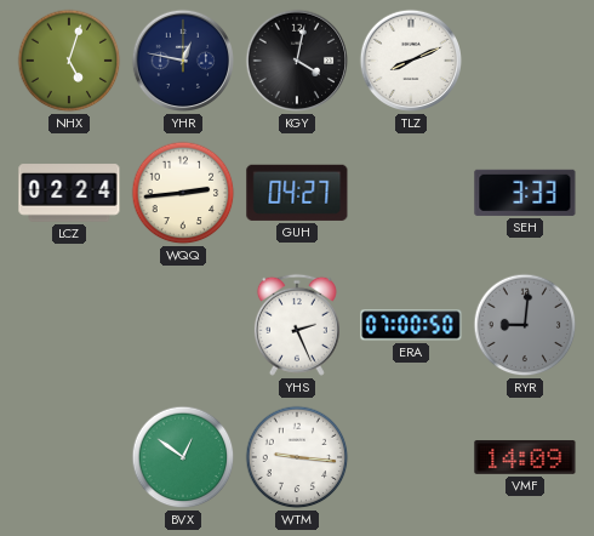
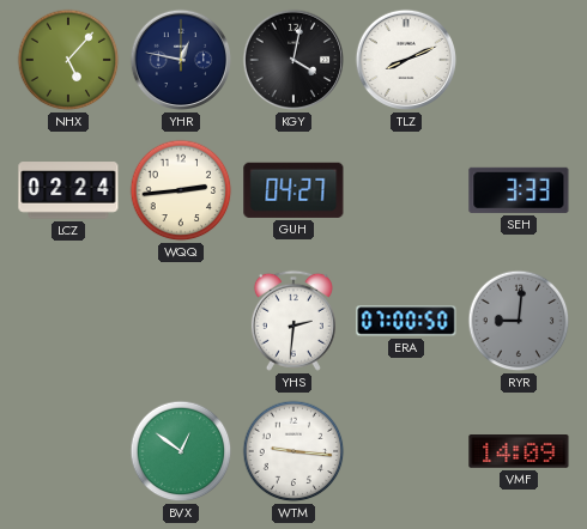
NHX: 5:03 -> 5:07 (68, 60)
YHS: 2:26 -> 2:31 (293, 321)
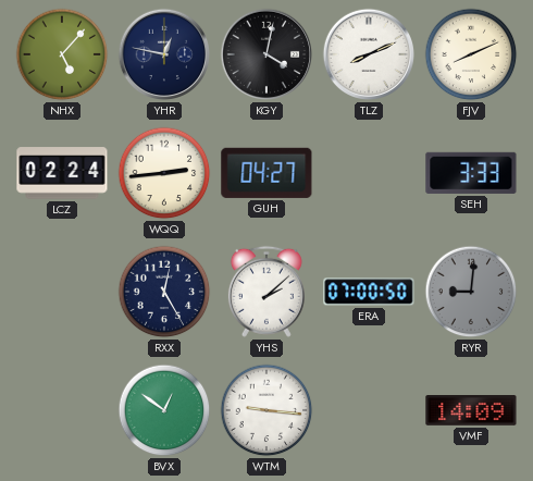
FJV: none -> 8:11 (471, 54)
RXX: none -> 12:25 (164, 292)
YHS: 2:31 -> 2:08 (266, 292)
